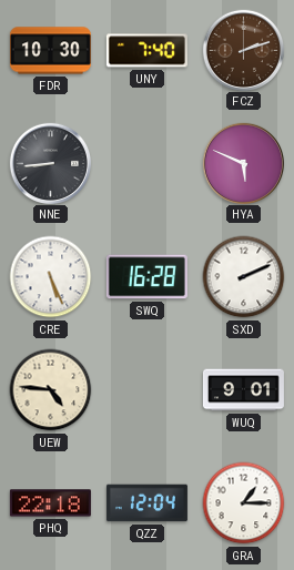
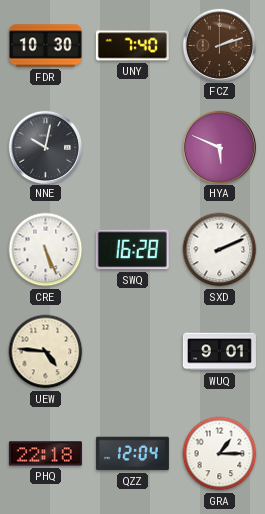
NNE: 8:44 -> 10:02 (45, 147)
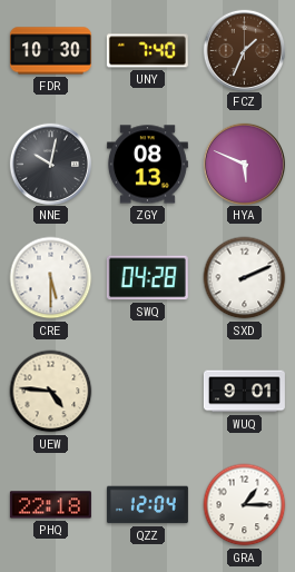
FCZ: 2:12 -> 1:34 (244, 50)
ZGY: none -> 08:13 (147, 165)
CRE: 5:26 -> 5:30 (51, 278)
SWQ: 16:28 -> 04:28 (147, 278)
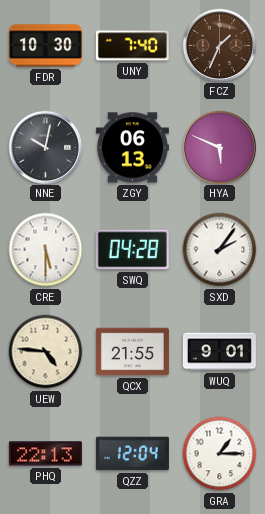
ZGY: 08:13 -> 06:13 (132, 148)
SXD: 2:11 -> 2:06 (220, 250)
QCX: none -> 21:55 (132, 352)
PHQ: 22:18 -> 22:13 (45, 454)
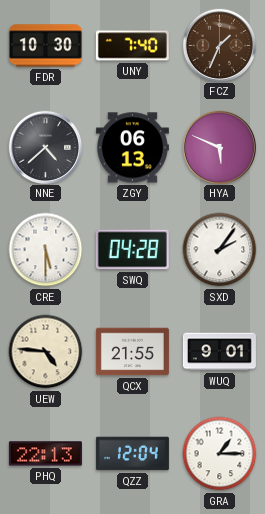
NNE: 10:02 -> 4:38 (45, 147)
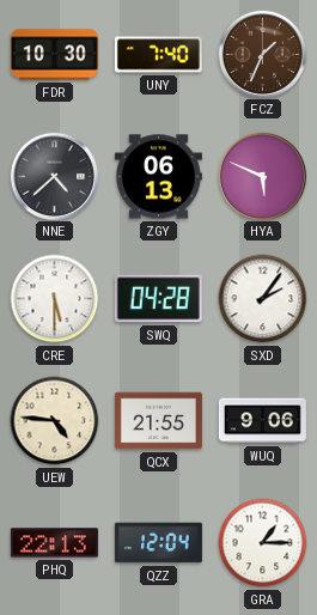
WUQ: 9:01 -> 9:06 (262, 421)
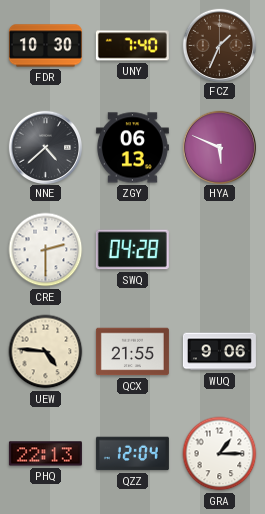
CRE: 5:30 -> 2:30 (46, 250)
SXD: 2:06 -> none (263, 299)
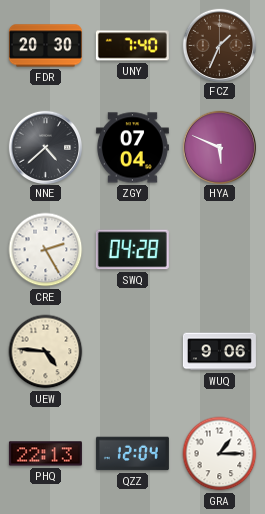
FDR: 10:30 -> 20:30 (45, 46)
ZGY: 06:13 -> 07:04 (132, 148)
CRE: 2:30 -> 2:25 (46, 250)
QCX: 21:55 -> none (132, 352)
